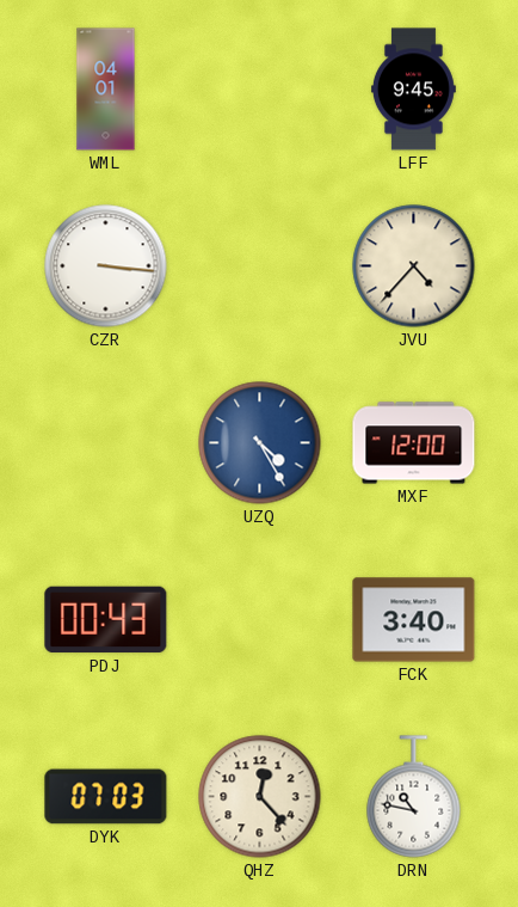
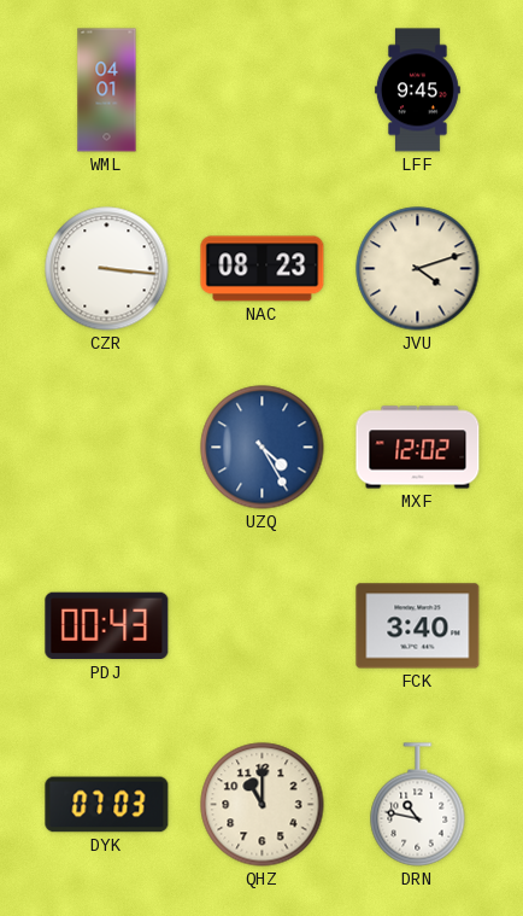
NAC: none -> 08:23 (263, 269)
JVU: 4:37 -> 4:12 (418, 269)
MXF: 12:00 -> 12:02 (418, 448)
QHZ: 12:23 -> 11:00 (263, 805)
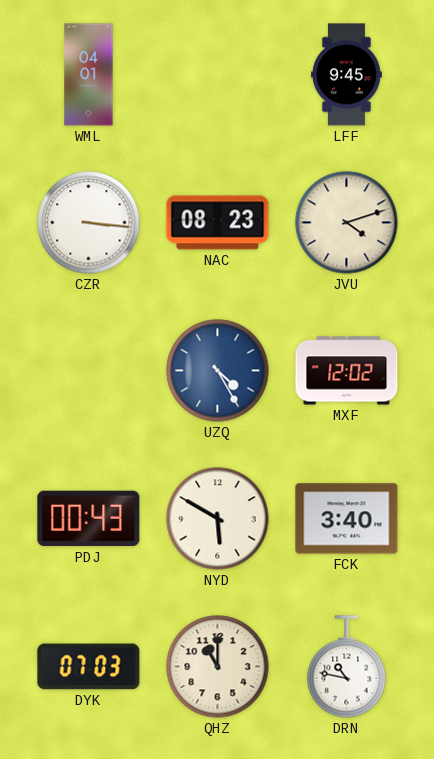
NYD: none -> 5:50 (218, 519)
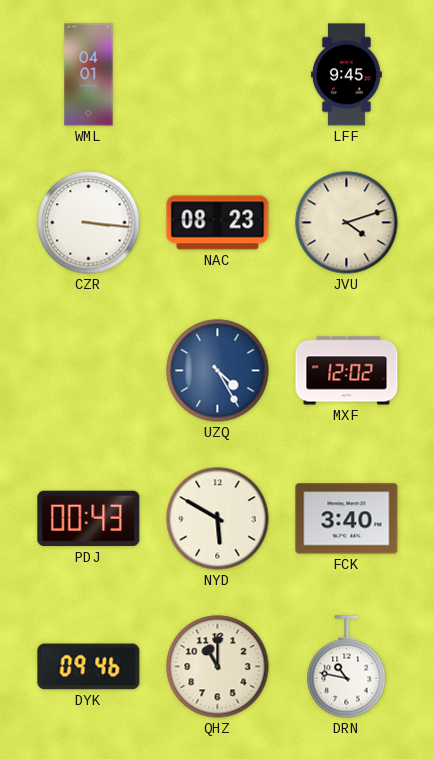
DYK: 07:03 -> 09:46 (89, 667)
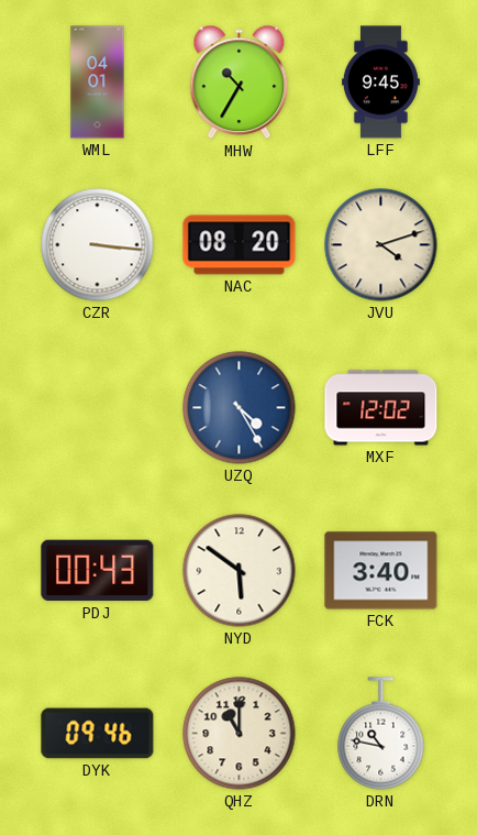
MHW: none -> 10:35 (240, 83)
NAC: 08:23 -> 08:20 (240, 245)
NYD: 5:50 -> 5:51 (240, 571)
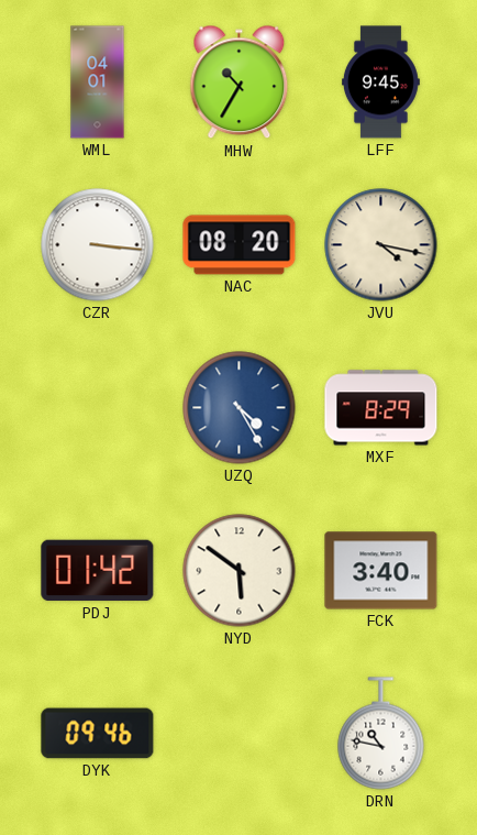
JVU: 4:12 -> 4:17 (381, 245)
MXF: 12:02 -> 8:29 (381, 408)
PDJ: 00:43 -> 01:42 (98, 571)
QHZ: 11:00 -> none (240, 734)
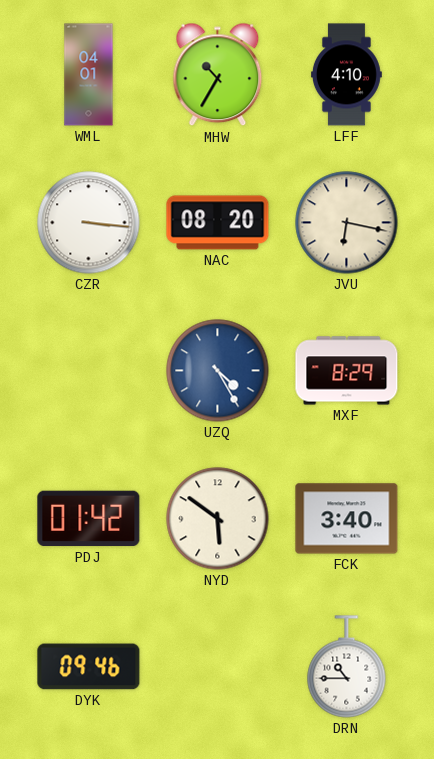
LFF: 9:45 -> 4:10 (346, 75)
JVU: 4:17 -> 6:17 (347, 223)
DRN: 10:47 -> 10:45 (347, 667)
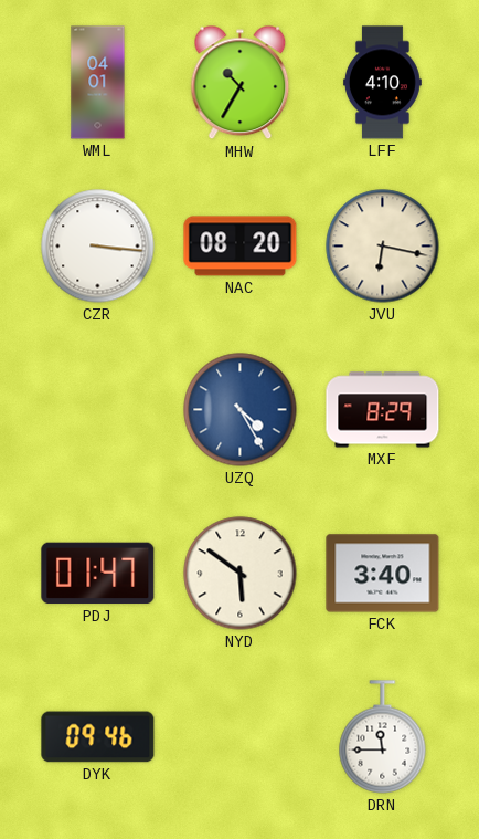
PDJ: 01:42 -> 01:47 (98, 574)
DRN: 10:45 -> 11:45 (383, 737)
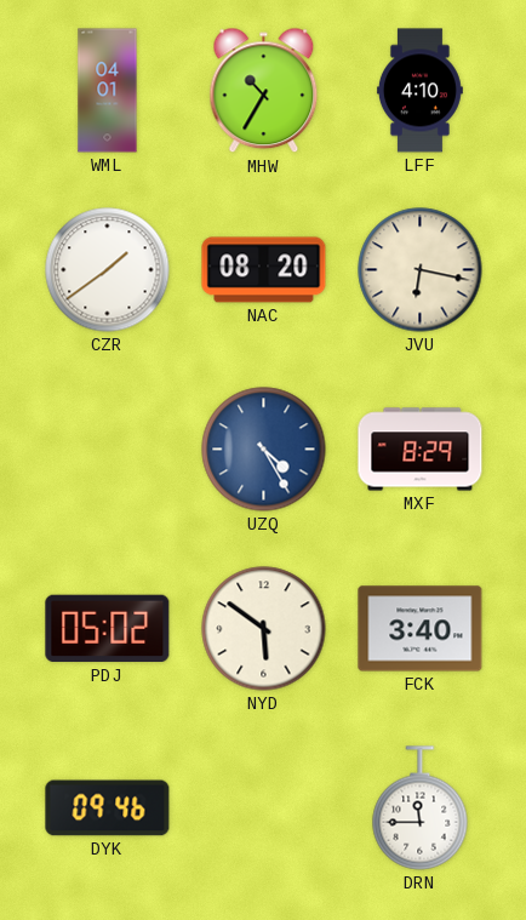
CZR: 3:16 -> 1:39 (108, 270)
PDJ: 01:47 -> 05:02 (108, 629)
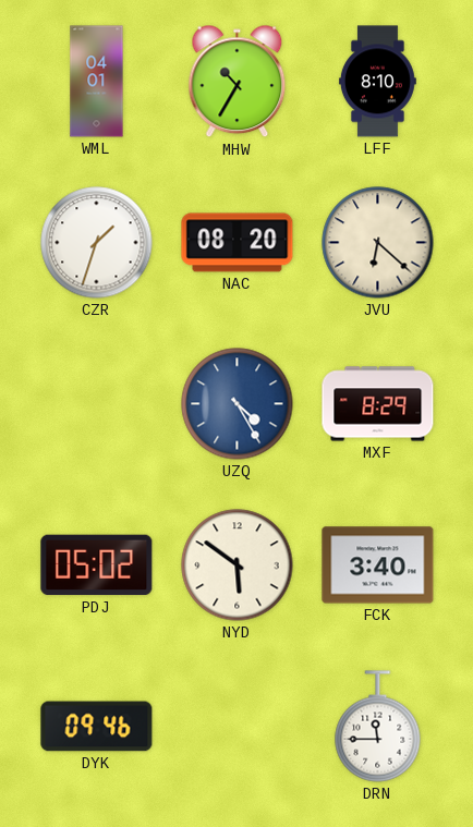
LFF: 4:10 -> 8:10 (377, 82)
CZR: 1:39 -> 1:33 (97, 243)
JVU: 6:17 -> 6:22 (378, 243)
